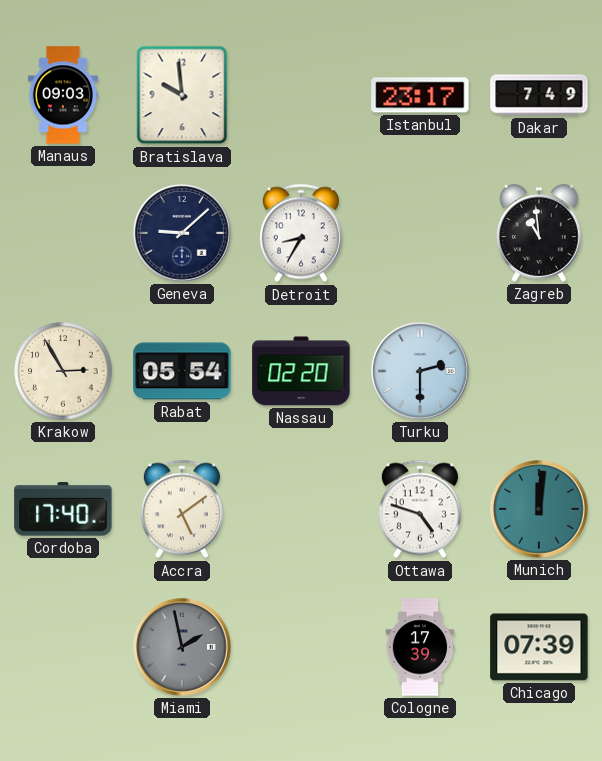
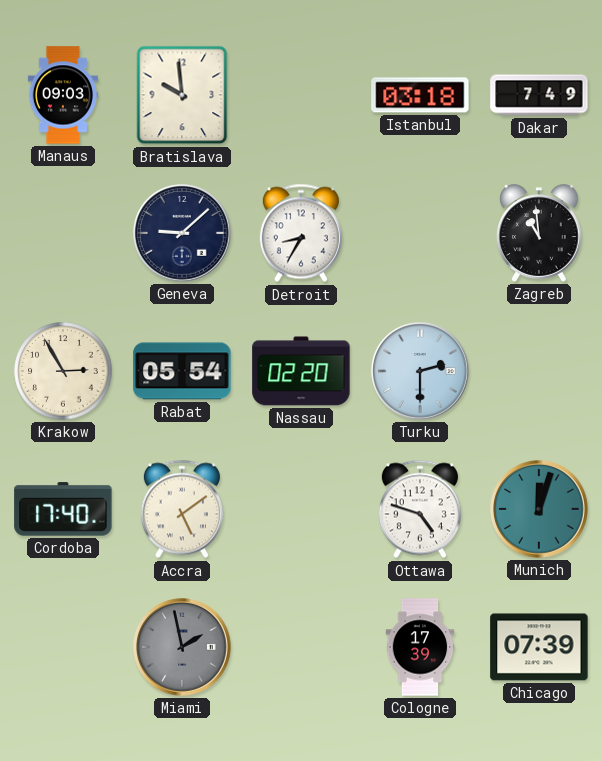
Istanbul: 23:17 -> 03:18 (420, 95)
Munich: 12:01 -> 12:03 (539, 509)
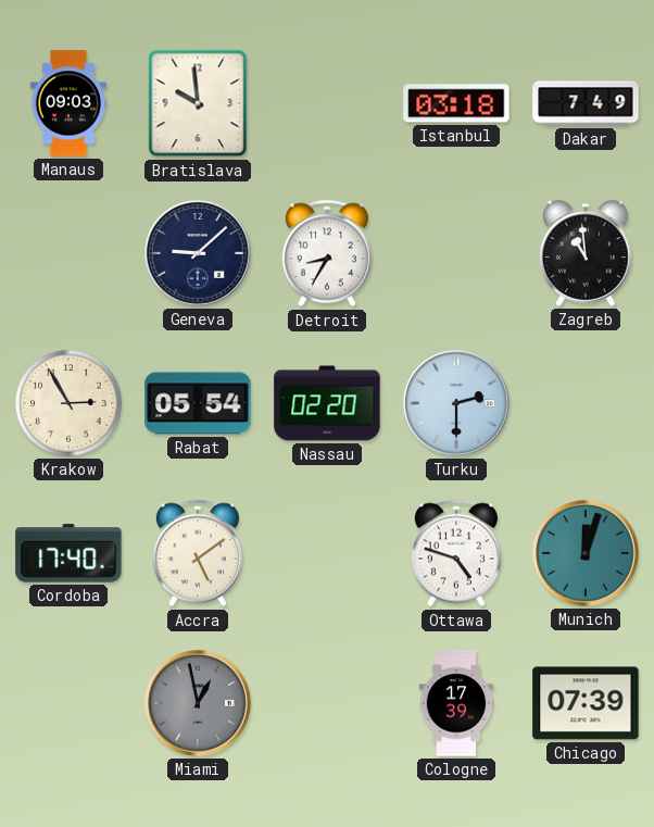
Miami: 1:58 -> 12:58 (198, 703)
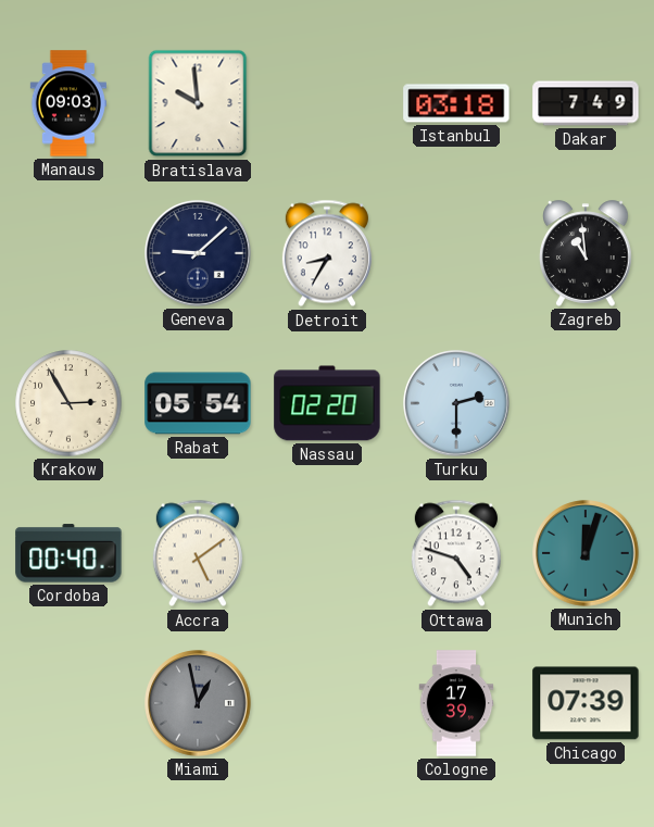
Cordoba: 17:40 -> 00:40 (68, 553)
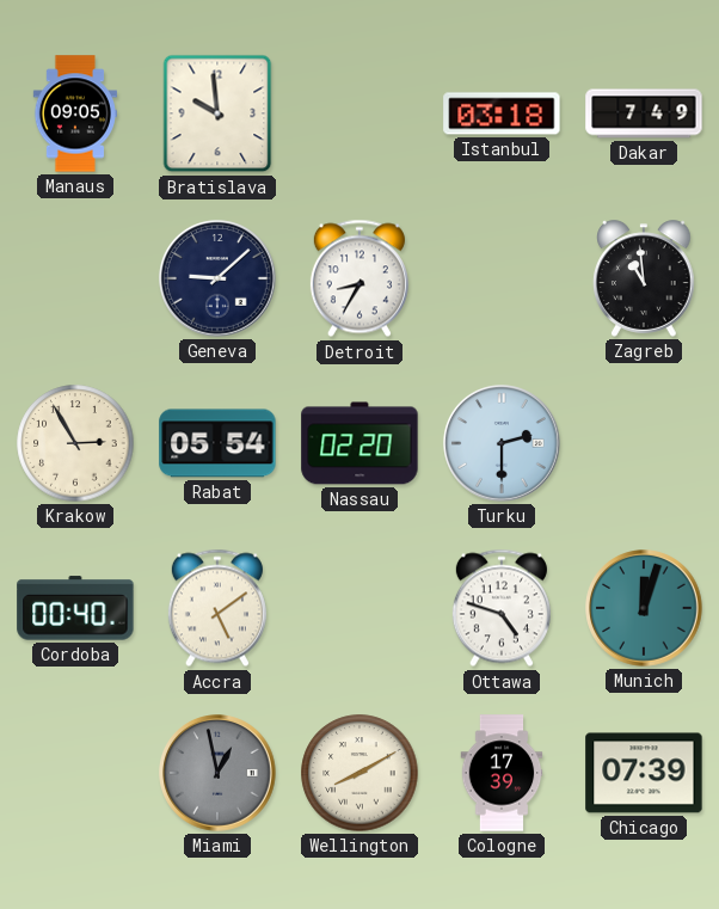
Manaus: 09:03 -> 09:05 (74, 113)
Wellington: none -> 8:10 (359, 773)
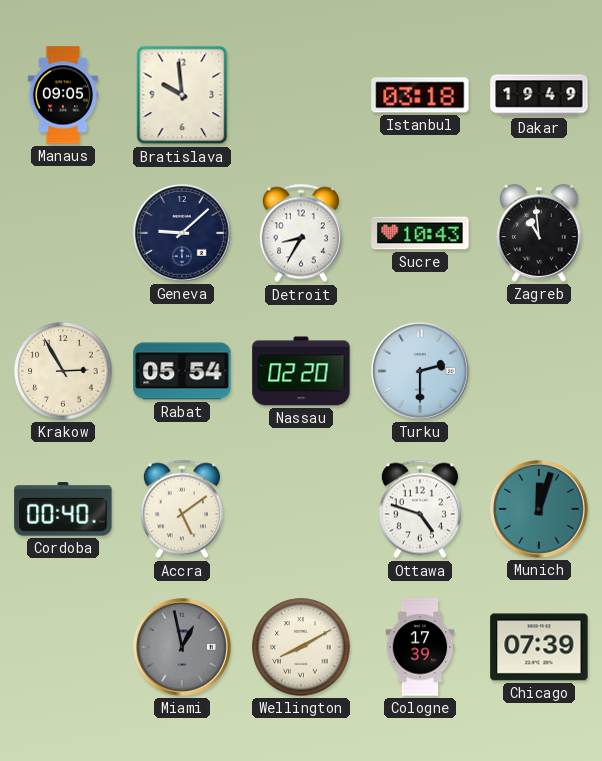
Dakar: 7:49 -> 19:49 (539, 95)
Sucre: none -> 10:43 (420, 233)
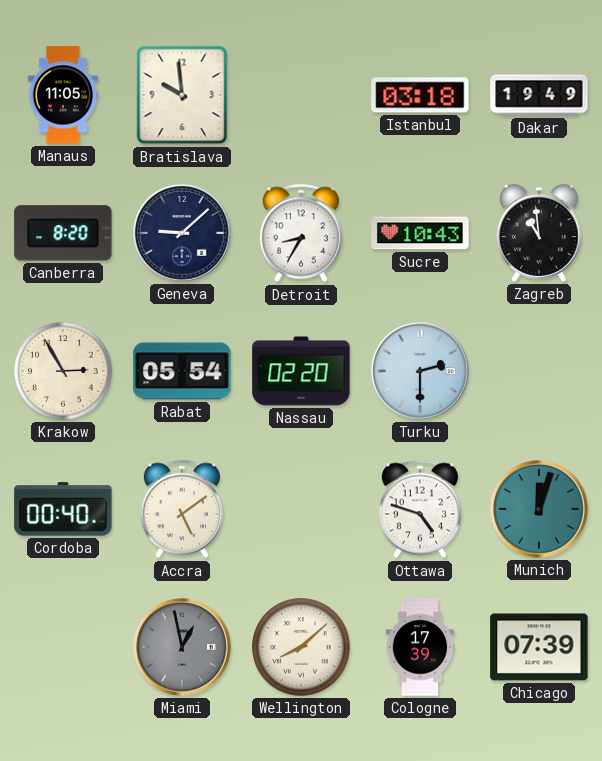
Manaus: 09:05 -> 11:05 (62, 95)
Canberra: none -> 8:20 (63, 233)
Wellington: 8:10 -> 8:08 (301, 647)
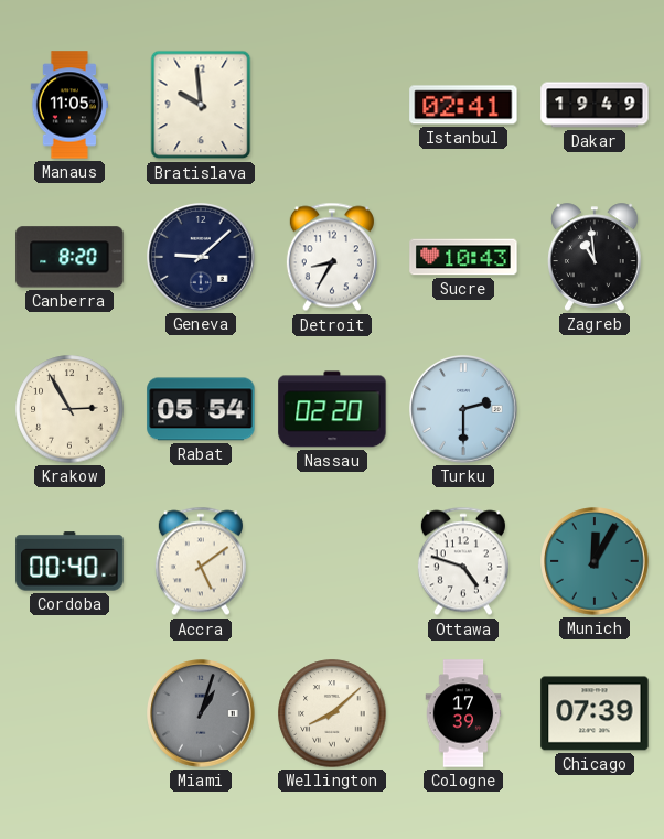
Istanbul: 03:18 -> 02:41 (463, 105)
Munich: 12:03 -> 12:05 (595, 561)
Miami: 12:58 -> 1:03 (201, 713)
